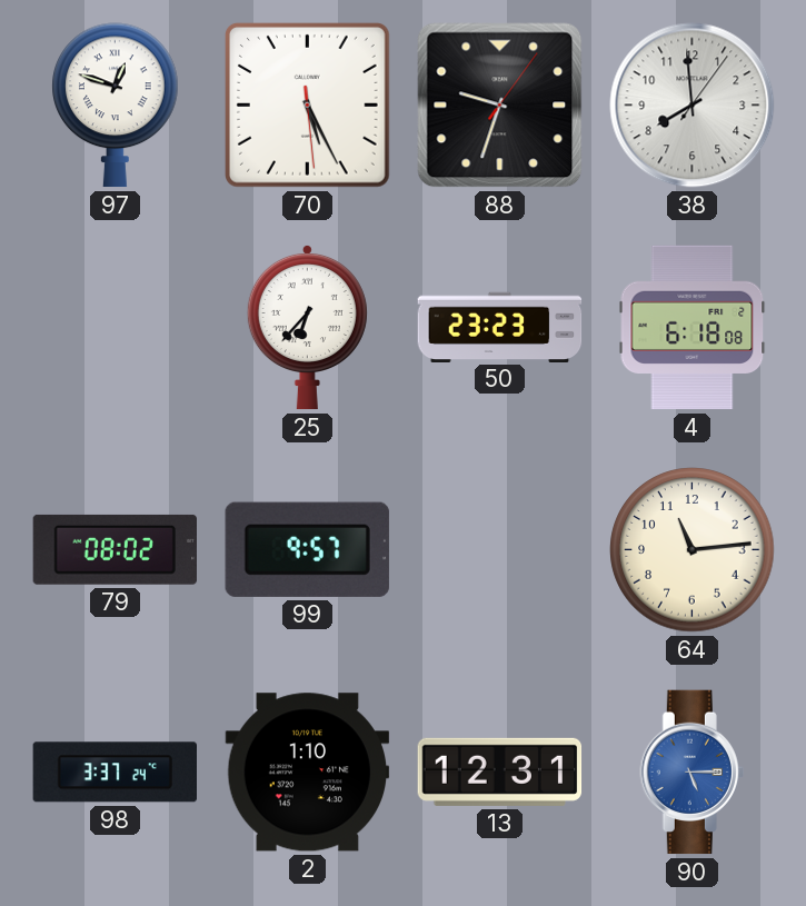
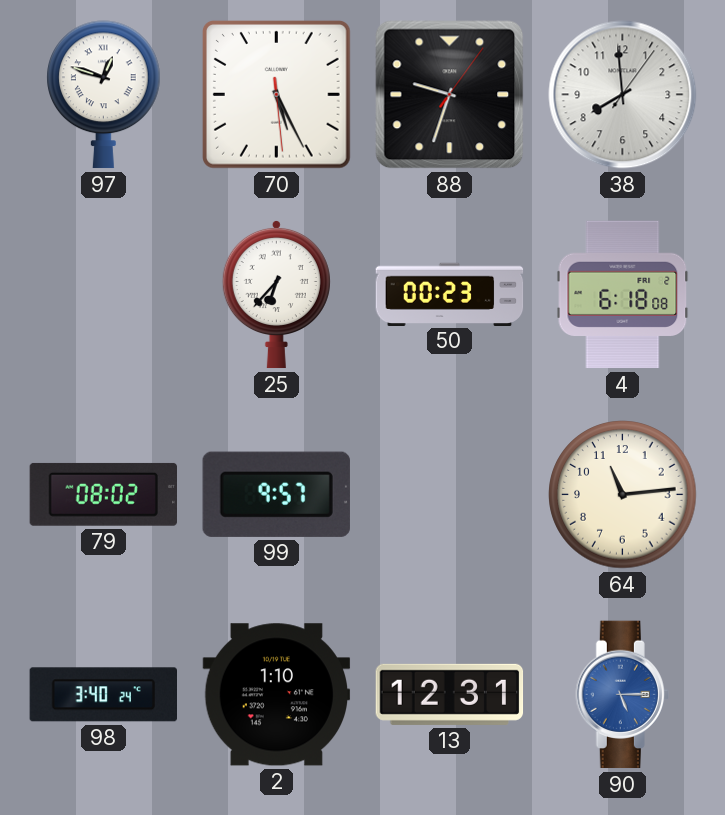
50: 23:23 -> 00:23 (450, 294)
98: 3:37 -> 3:40 (103, 695)
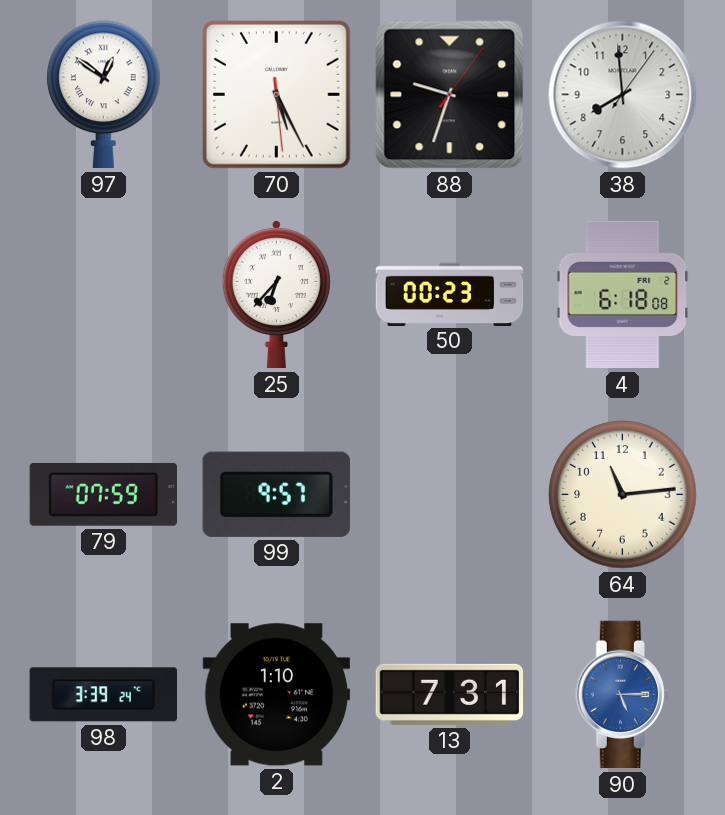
97: 12:48 -> 12:51 (104, 95)
79: 08:02 -> 07:59 (103, 494)
98: 3:40 -> 3:39 (103, 695)
13: 12:31 -> 7:31 (450, 694)
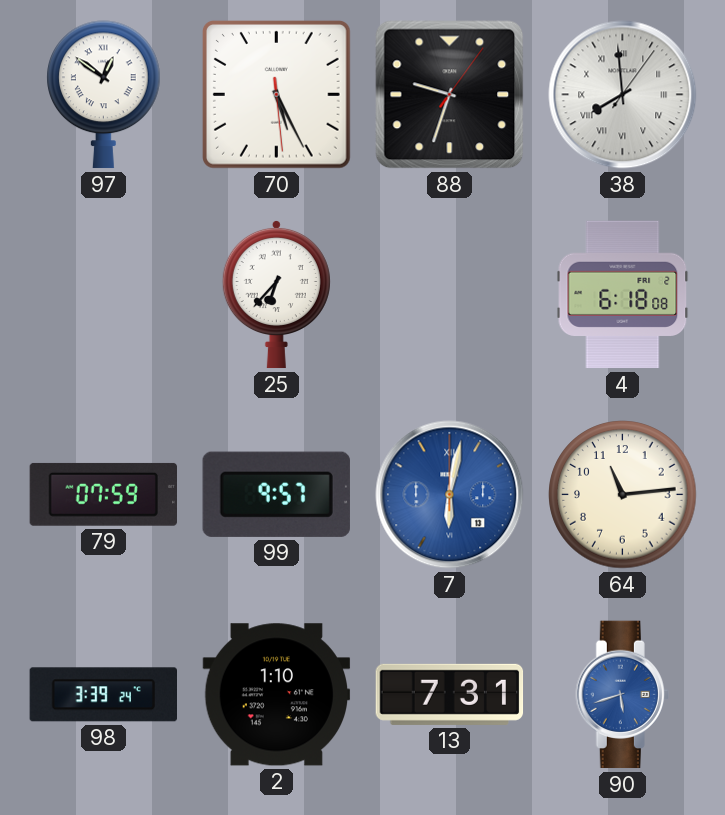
38 numerals: Arabic -> Roman (623, 95)
50: 00:23 -> none (450, 294)
7: none -> 6:02 (450, 495)
90: 5:15 -> 5:42 (622, 695)
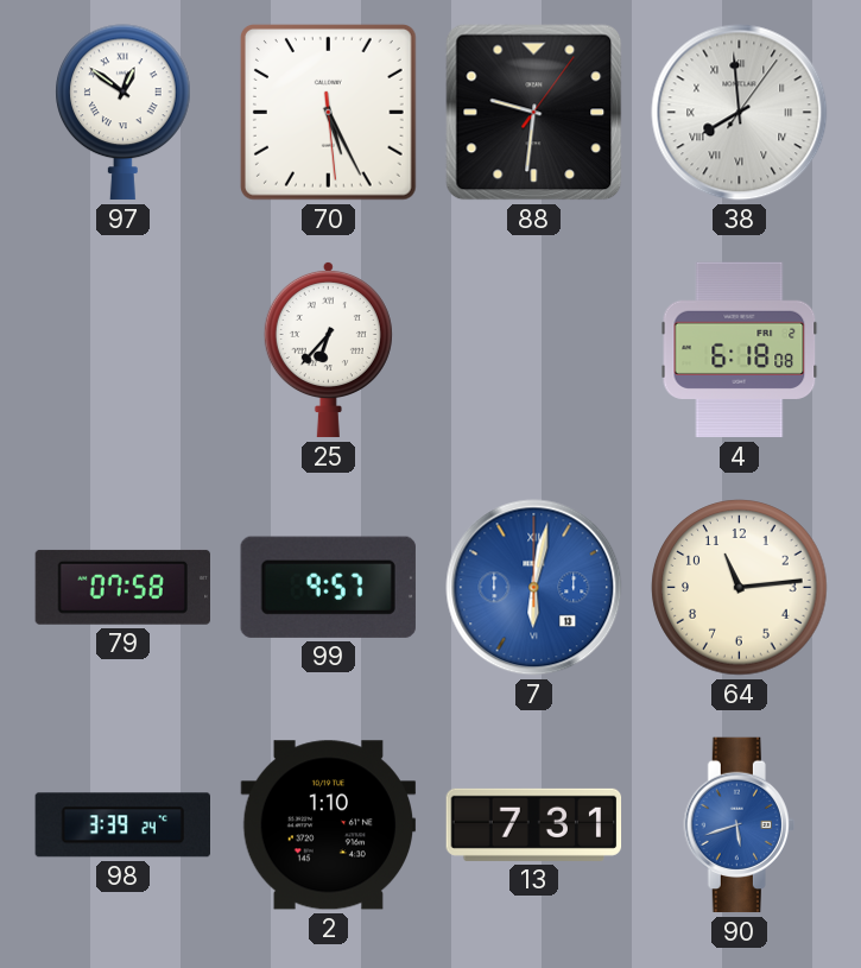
88: 9:33 -> 9:31 (534, 113)
79: 07:59 -> 07:58 (122, 587)
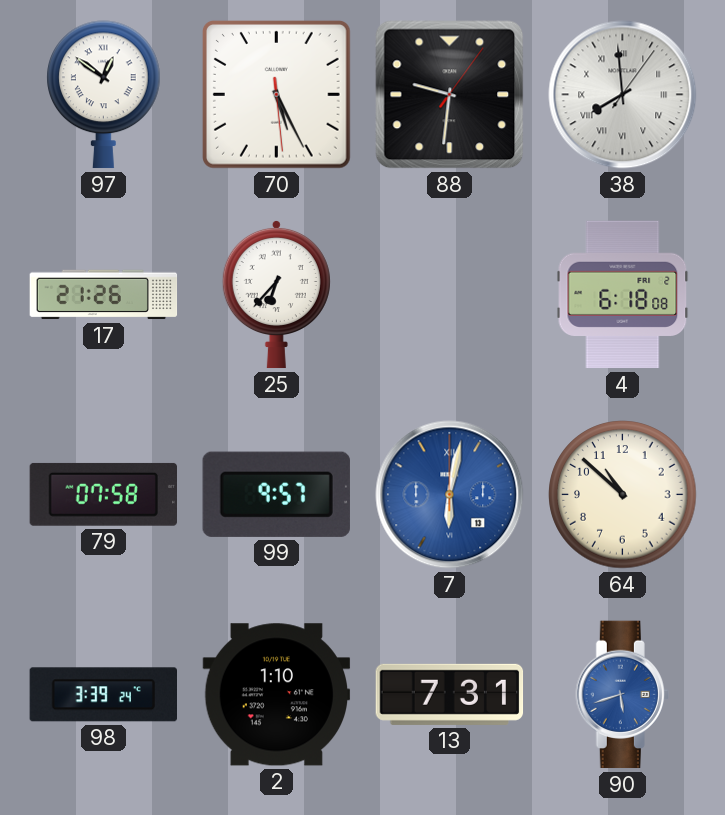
17: none -> 21:26 (104, 295)
64: 11:14 -> 10:52 (623, 495)
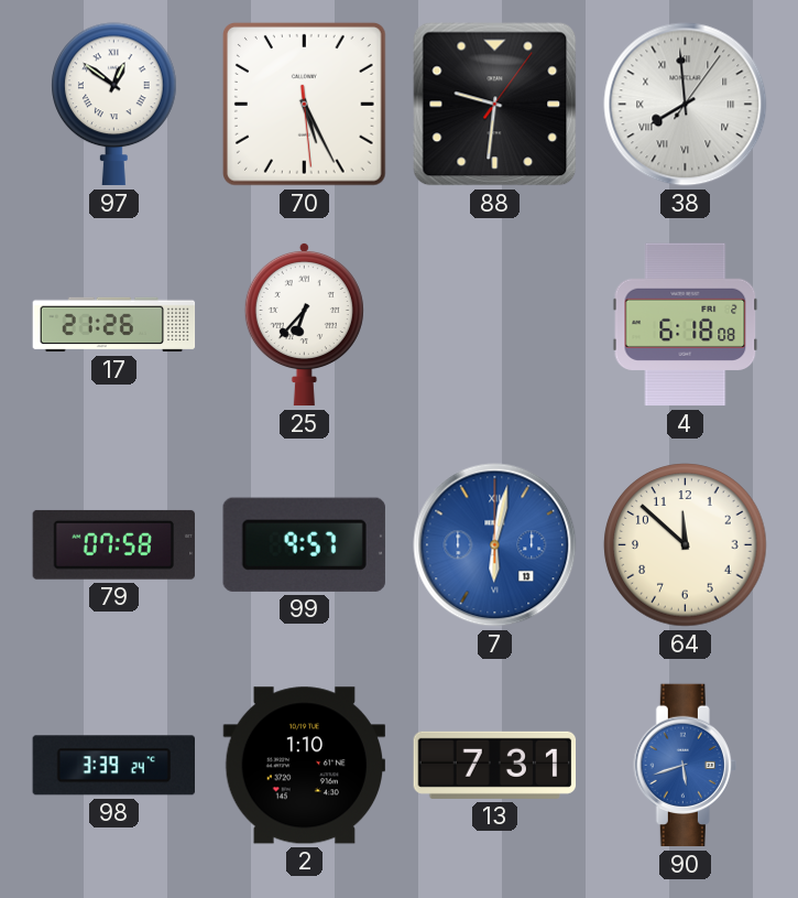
64: 10:52 -> 11:52 (686, 545)
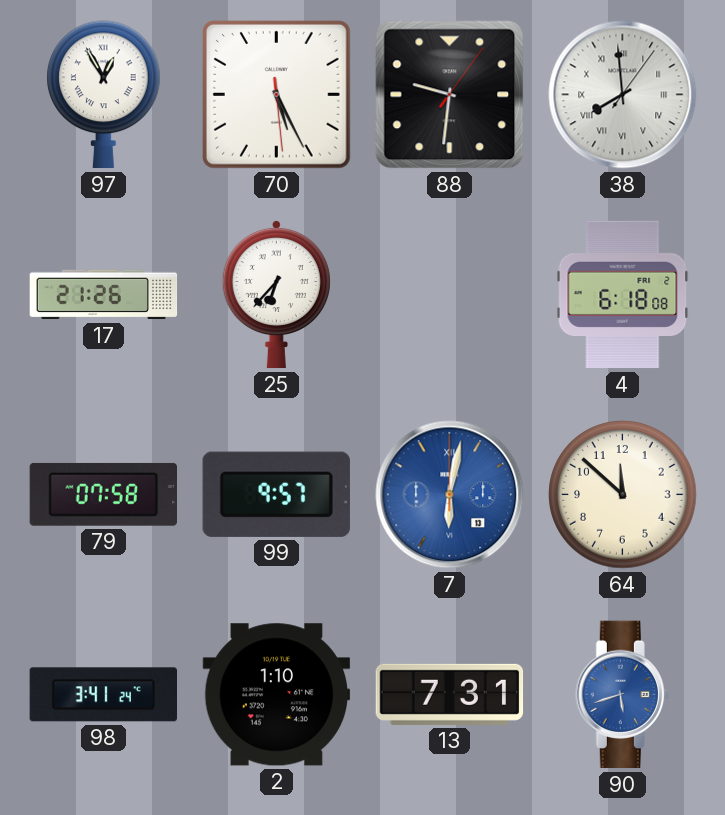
97: 12:51 -> 12:55 (104, 95)
98: 3:39 -> 3:41 (103, 695)
